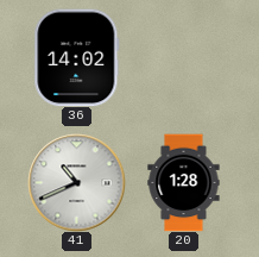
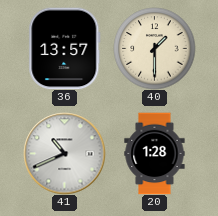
36: 14:02 -> 13:57 (65, 48)
40: none -> 1:30 (154, 48)
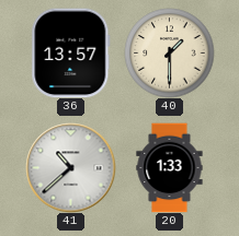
41: 10:41 -> 10:38 (70, 167)
20: 1:28 -> 1:33 (170, 167)
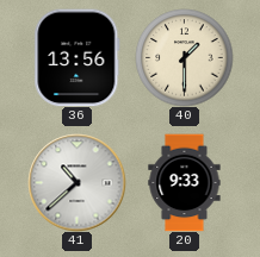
36: 13:57 -> 13:56 (78, 57)
20: 1:33 -> 9:33 (185, 182)
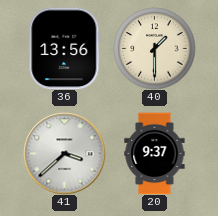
41: 10:38 -> 3:38 (64, 153)
20: 9:33 -> 9:37 (155, 153)
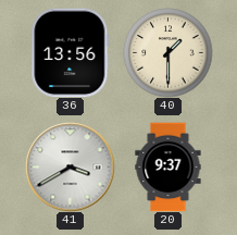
41: 3:38 -> 3:40 (70, 166)
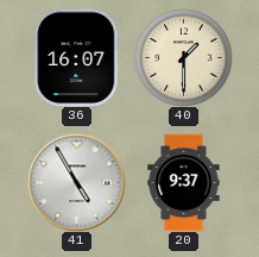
36: 13:56 -> 16:07 (77, 57)
41: 3:40 -> 4:55 (76, 182)
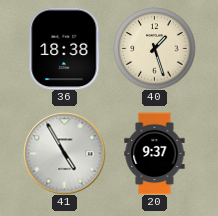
36: 16:07 -> 18:38 (65, 48)
40: 1:30 -> 1:27 (154, 48)
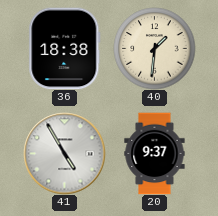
40: 1:27 -> 1:31 (154, 48)
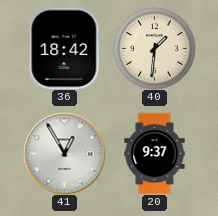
36: 18:38 -> 18:42 (65, 48)
41: 4:55 -> 12:55 (64, 153)
